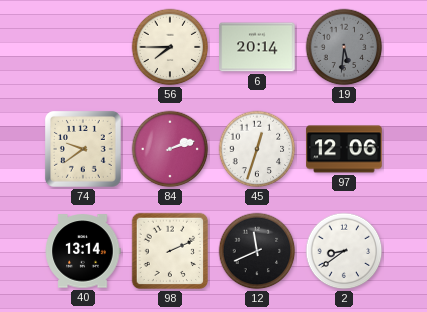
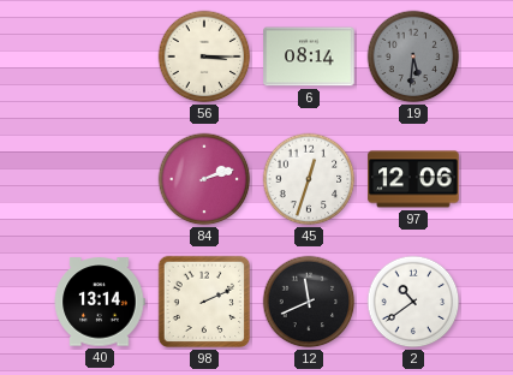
56: 7:45 -> 3:15 (204, 56)
6: 20:14 -> 08:14 (309, 56)
74: 9:39 -> none (83, 149)
2: 8:39 -> 10:39 (413, 302)
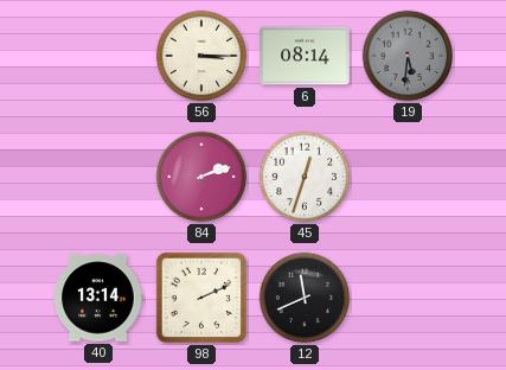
97: 12:06 -> none (413, 179)
2: 10:39 -> none (413, 302)
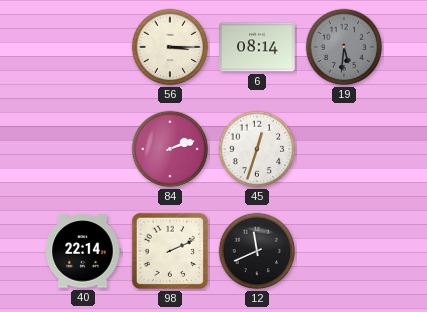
40: 13:14 -> 22:14 (83, 251)
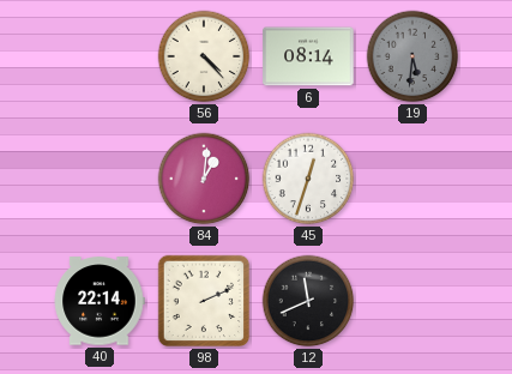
56: 3:15 -> 4:23 (204, 56)
84: 2:12 -> 1:01 (204, 179)
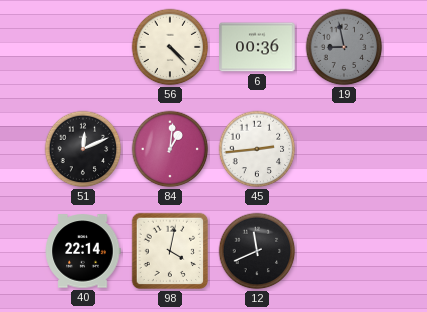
6: 08:14 -> 00:36 (257, 47)
19: 5:31 -> 8:58 (344, 47)
51: none -> 12:11 (83, 149)
45: 12:33 -> 2:44 (257, 149)
98: 2:11 -> 4:02 (170, 251)
